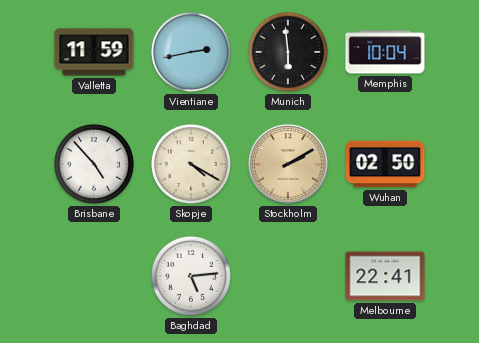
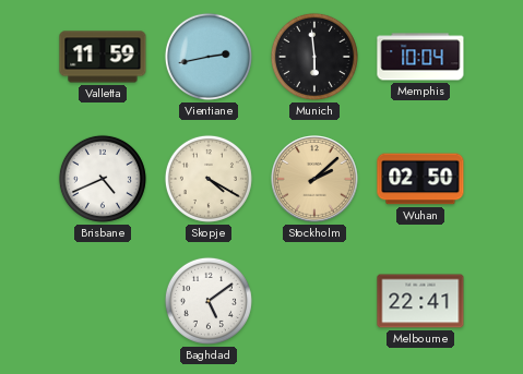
Brisbane: 4:53 -> 4:41 (103, 179)
Stockholm: 2:10 -> 2:08 (316, 180)
Baghdad: 5:14 -> 5:09 (209, 301)
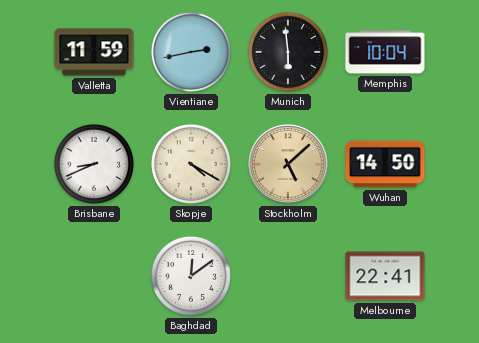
Brisbane: 4:41 -> 8:41 (94, 164)
Stockholm: 2:08 -> 5:08 (289, 165)
Wuhan: 02:50 -> 14:50 (385, 164)
Baghdad: 5:09 -> 12:09 (191, 276)
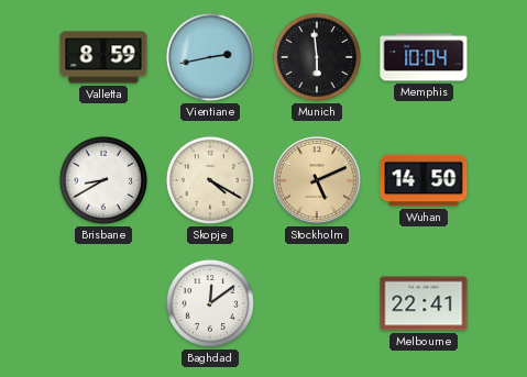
Valletta: 11:59 -> 8:59 (103, 57)
Brisbane: 8:41 -> 8:40 (103, 180)
Stockholm: 5:08 -> 5:11 (318, 181)
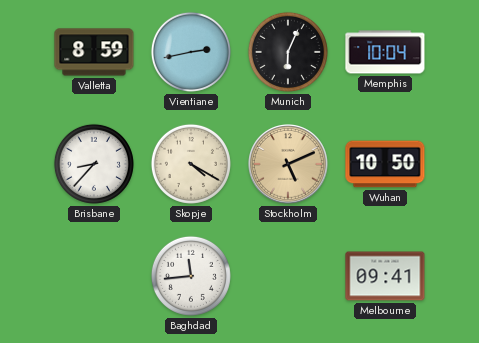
Munich: 5:59 -> 6:04 (288, 52)
Brisbane: 8:40 -> 8:37 (94, 164)
Wuhan: 14:50 -> 10:50 (385, 164)
Baghdad: 12:09 -> 11:44 (191, 276)
Melbourne: 22:41 -> 09:41 (385, 276)
